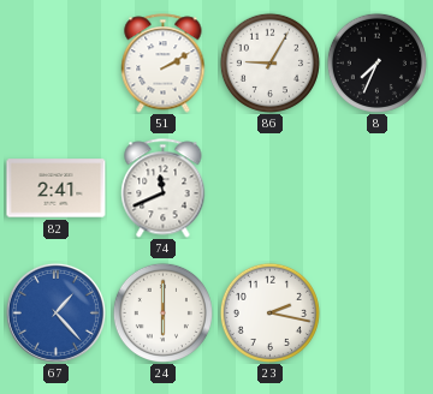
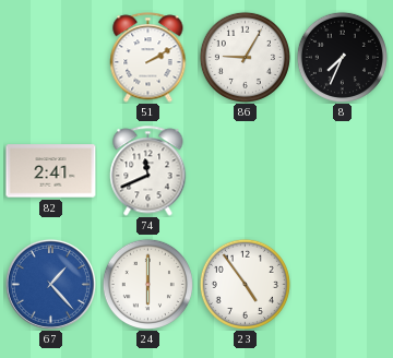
23: 2:17 -> 4:54 (245, 284)
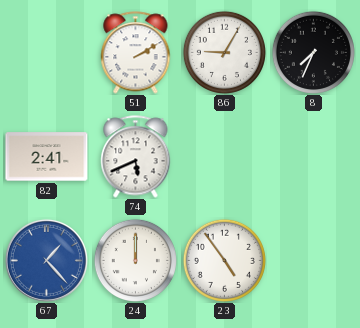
74: 11:41 -> 5:41 (136, 157)
24: 6:00 -> 12:00 (135, 260)
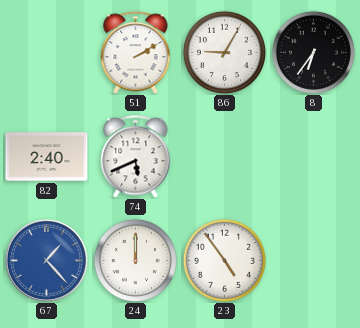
8: 7:34 -> 6:36 (313, 52)
82: 2:41 -> 2:40 (47, 157)
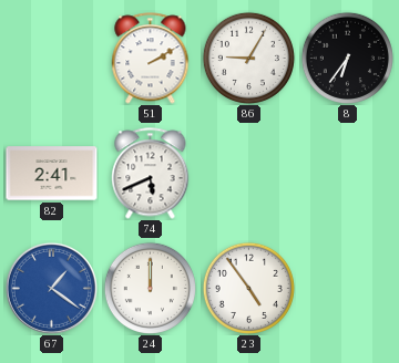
82: 2:40 -> 2:41 (52, 174)
67: 1:23 -> 1:21 (51, 288)
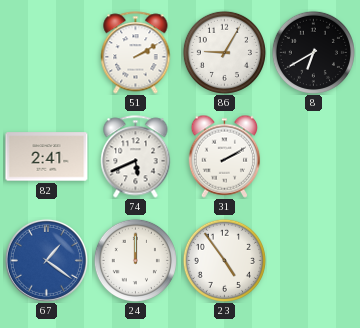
8: 6:36 -> 6:40 (313, 52)
31: none -> 2:10 (225, 156)
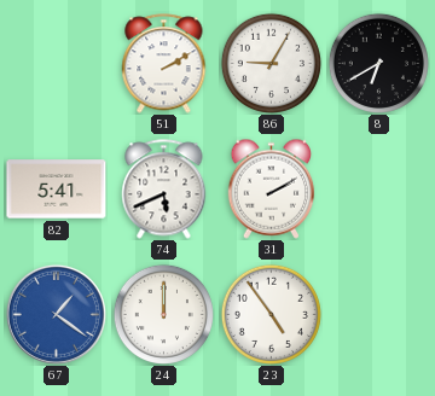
82: 2:41 -> 5:41 (57, 190)
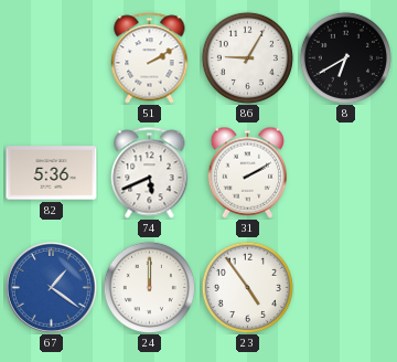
82: 5:41 -> 5:36 (52, 173)
